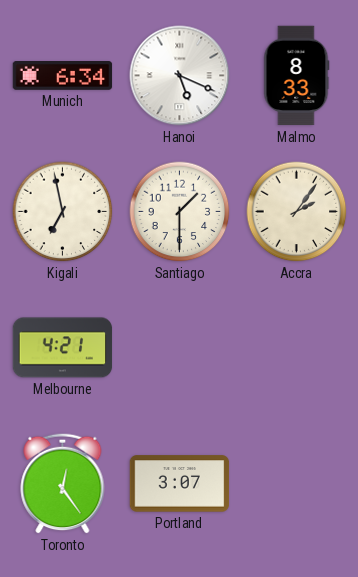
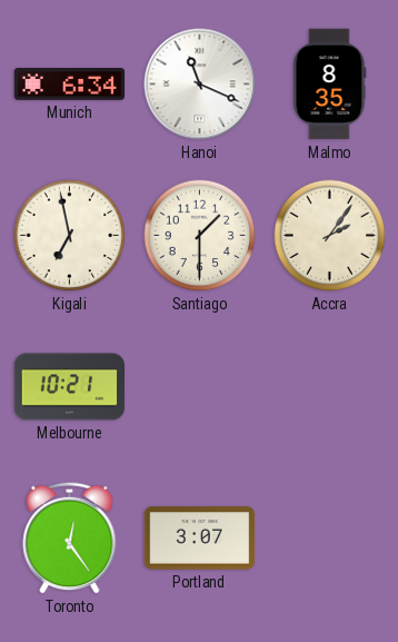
Hanoi: 5:19 -> 11:19 (200, 85)
Malmo: 8:33 -> 8:35 (330, 85)
Melbourne: 4:21 -> 10:21 (70, 387)
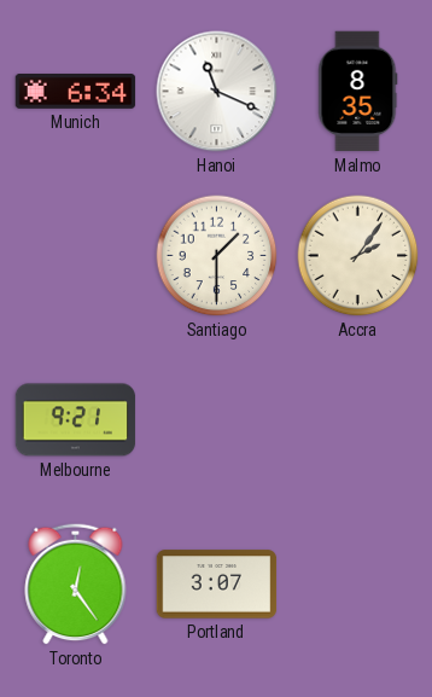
Kigali: 6:58 -> none (70, 236)
Melbourne: 10:21 -> 9:21 (76, 420)
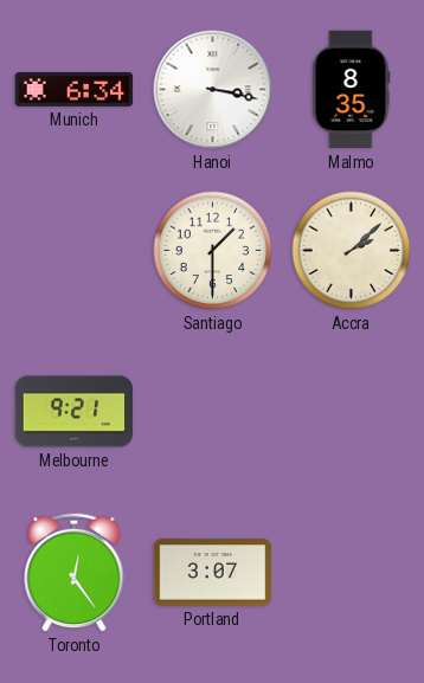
Hanoi: 11:19 -> 3:17 (213, 90)
Accra: 2:06 -> 2:08 (352, 251)
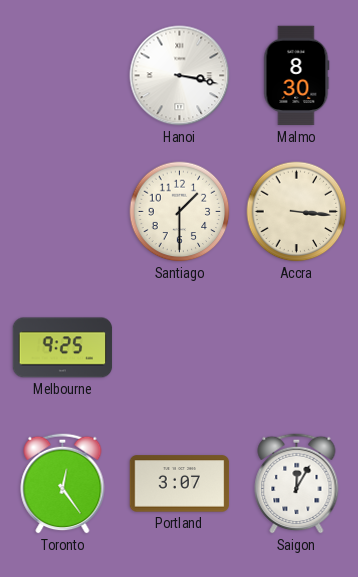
Munich: 6:34 -> none (75, 90)
Malmo: 8:35 -> 8:30 (297, 76)
Accra: 2:08 -> 3:16 (297, 212)
Melbourne: 9:21 -> 9:25 (63, 348)
Saigon: none -> 12:05 (297, 483)
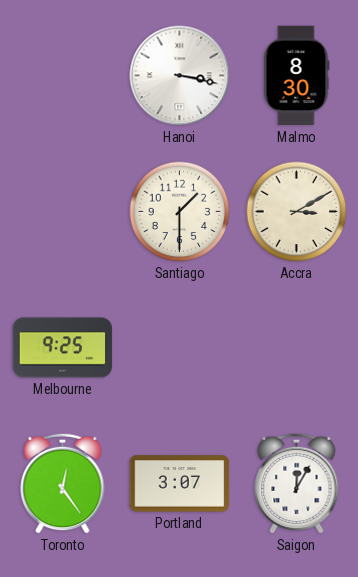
Accra: 3:16 -> 3:10 (297, 212)
